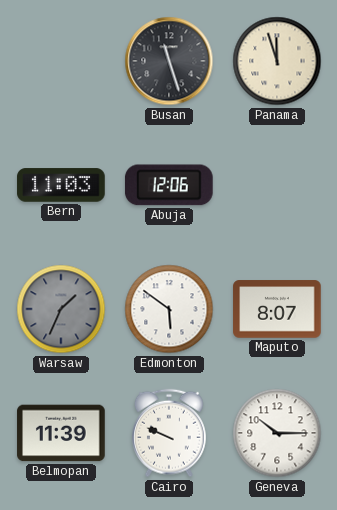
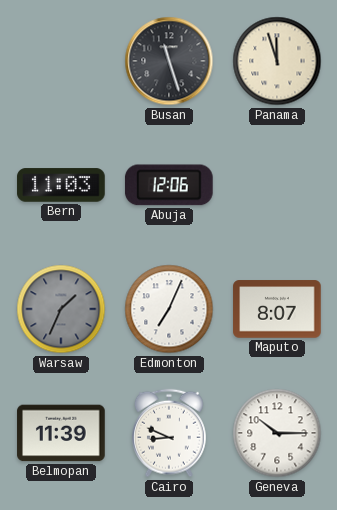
Edmonton: 5:51 -> 7:04 (169, 309)
Cairo: 9:49 -> 8:49 (169, 433)
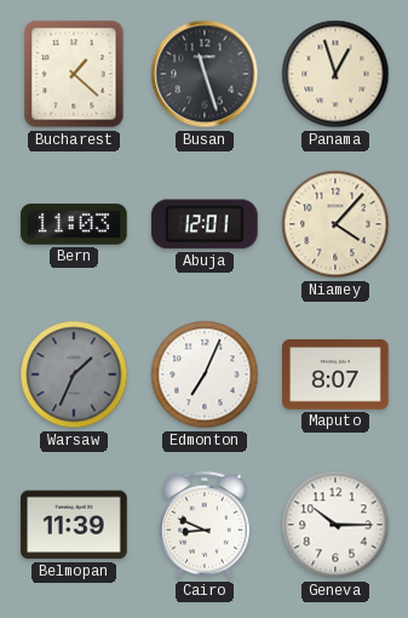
Bucharest: none -> 1:22 (74, 74)
Panama: 11:57 -> 12:57 (335, 74)
Abuja: 12:06 -> 12:01 (205, 224)
Niamey: none -> 4:07 (335, 224)
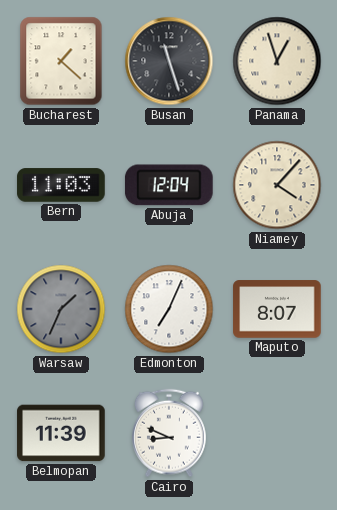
Abuja: 12:01 -> 12:04 (169, 185)
Geneva: 10:15 -> none (335, 525)
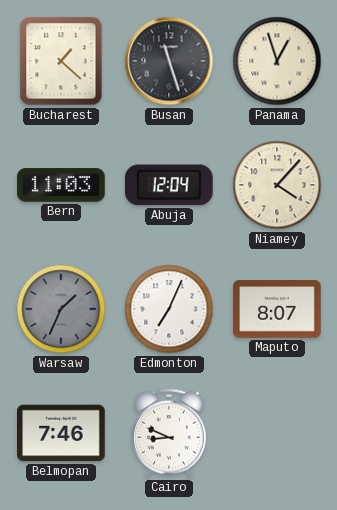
Belmopan: 11:39 -> 7:46 (61, 433)
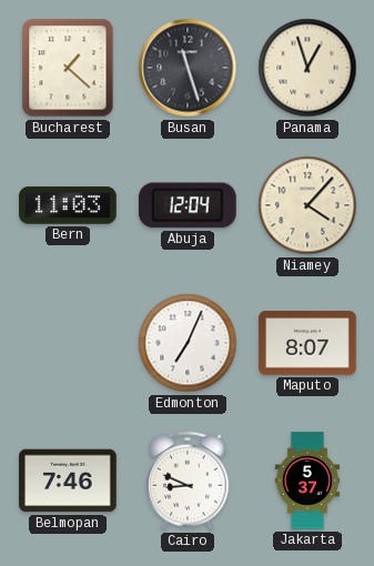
Warsaw: 1:34 -> none (61, 309)
Jakarta: none -> 5:37 (306, 481)
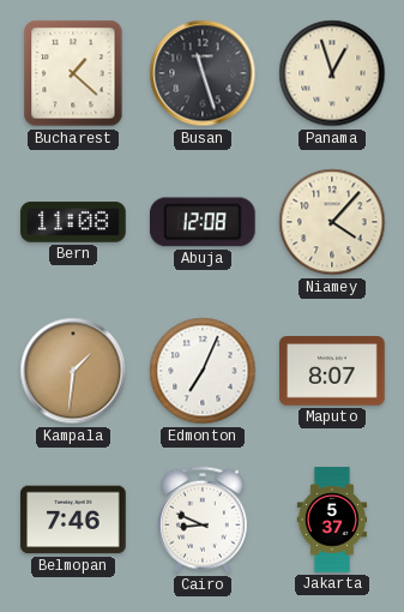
Bern: 11:03 -> 11:08 (73, 222)
Abuja: 12:04 -> 12:08 (203, 222)
Kampala: none -> 1:31 (73, 371)
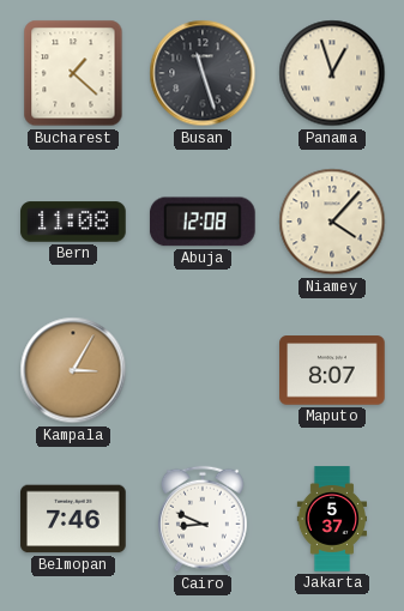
Kampala: 1:31 -> 3:05 (73, 370)
Edmonton: 7:04 -> none (203, 371)
